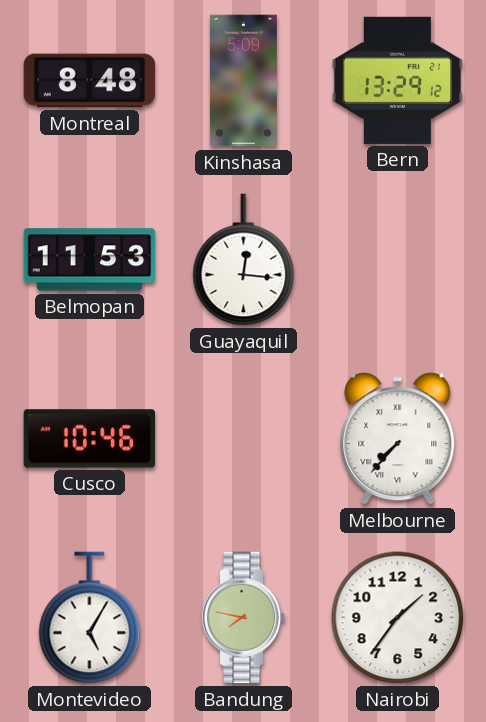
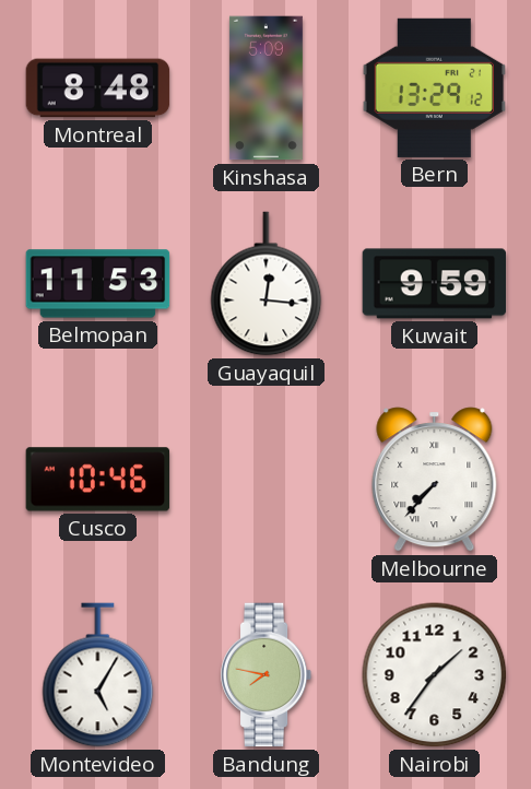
Kuwait: none -> 9:59 (435, 284)
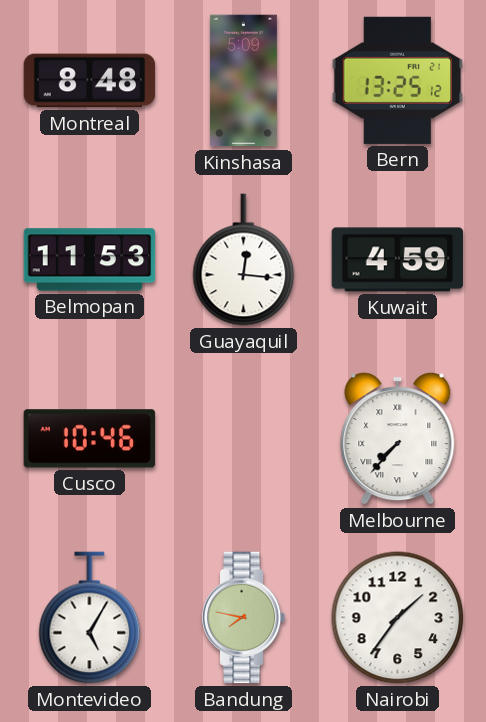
Bern: 13:29 -> 13:25 (398, 80)
Kuwait: 9:59 -> 4:59 (398, 260)
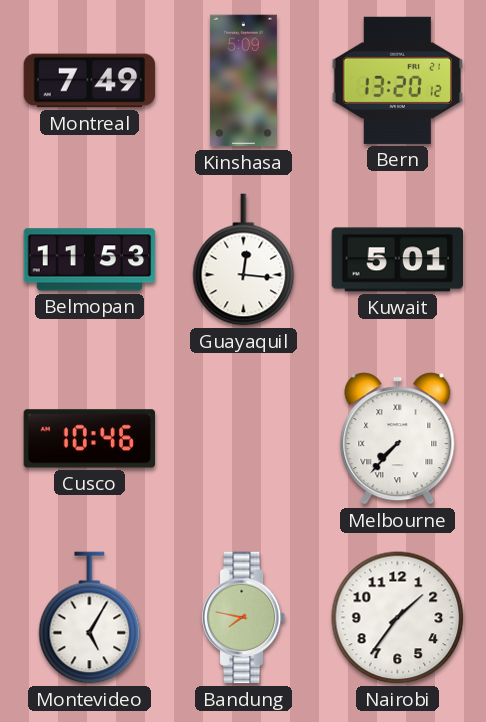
Montreal: 8:48 -> 7:49 (90, 81)
Bern: 13:25 -> 13:20 (398, 80)
Kuwait: 4:59 -> 5:01 (398, 260)
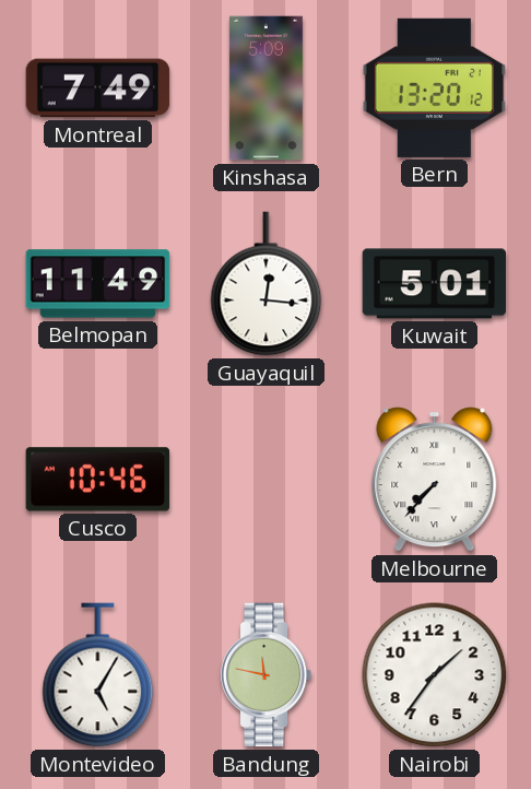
Belmopan: 11:53 -> 11:49 (98, 284)
Bandung: 7:47 -> 11:47 (267, 675)
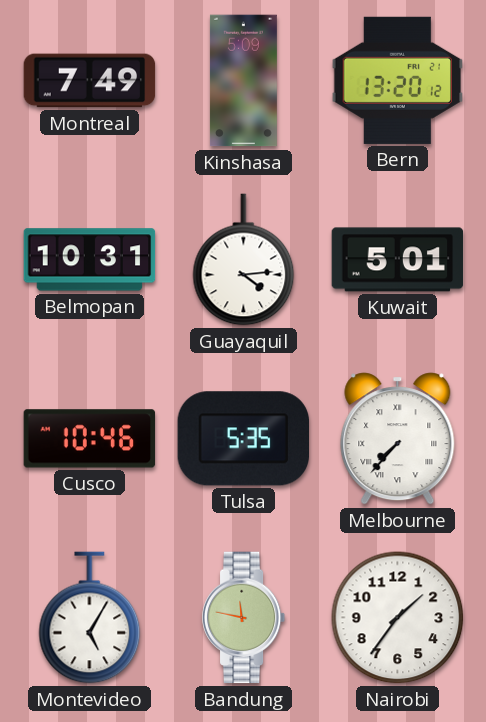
Belmopan: 11:49 -> 10:31 (90, 260)
Guayaquil: 12:16 -> 4:14 (244, 260)
Tulsa: none -> 5:35 (243, 439)
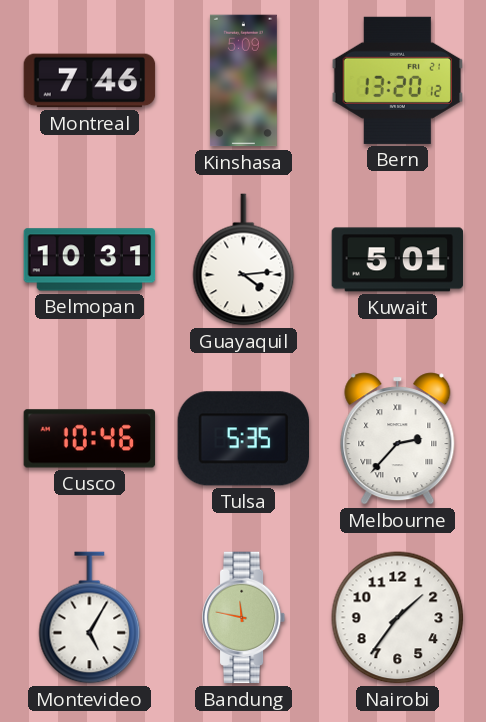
Montreal: 7:49 -> 7:46 (90, 81)
Melbourne: 7:37 -> 2:37 (398, 439)
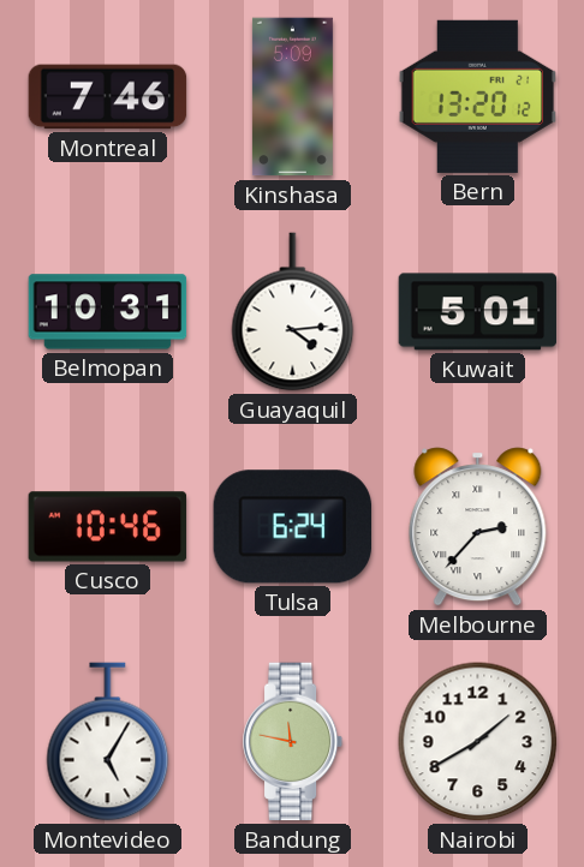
Tulsa: 5:35 -> 6:24 (292, 527)
Nairobi: 1:36 -> 1:40 (478, 742)
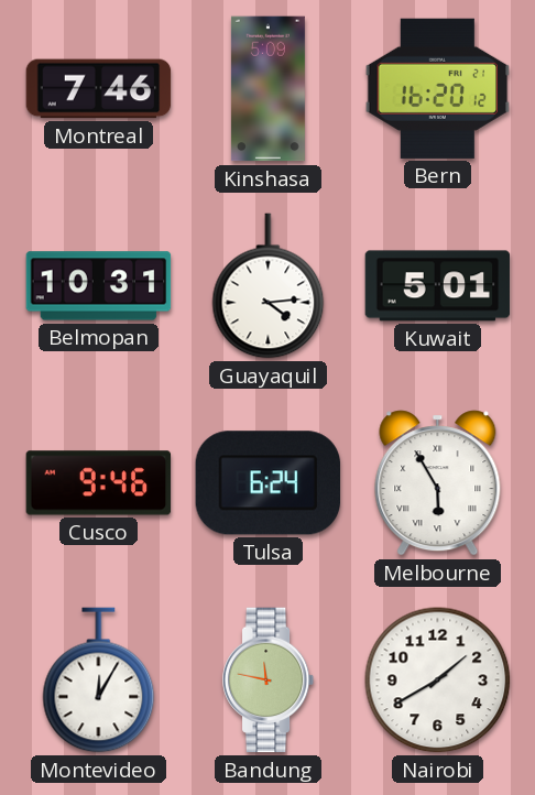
Bern: 13:20 -> 16:20 (438, 88)
Cusco: 10:46 -> 9:46 (99, 483)
Melbourne: 2:37 -> 5:55 (438, 483)
Montevideo: 5:05 -> 12:05 (99, 680)
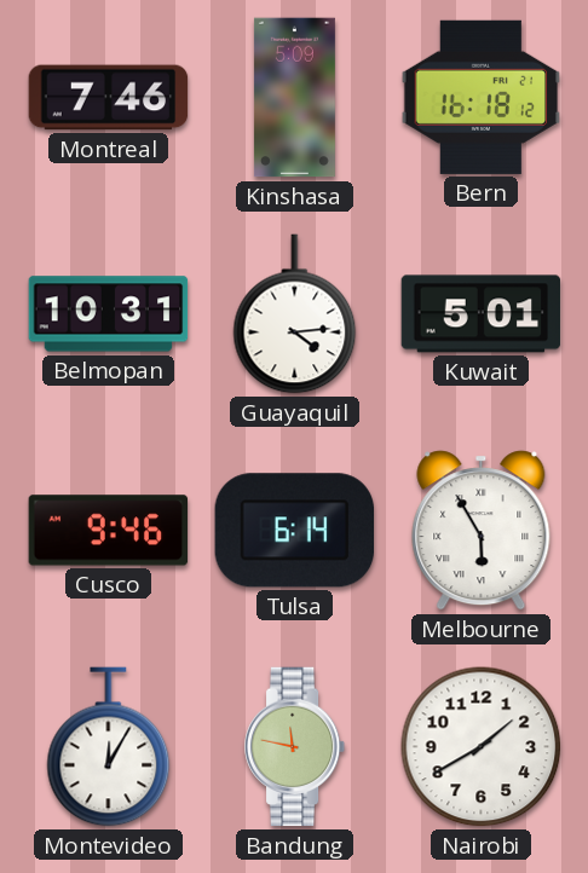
Bern: 16:20 -> 16:18 (482, 97)
Tulsa: 6:24 -> 6:14 (294, 531)
